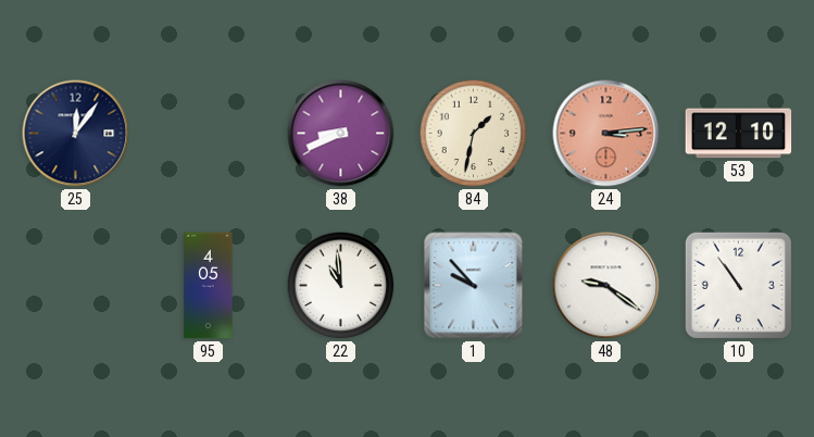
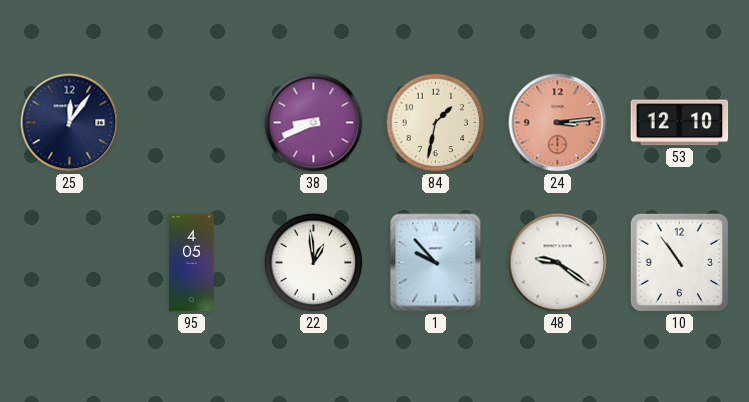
22: 10:59 -> 12:59 (314, 263)
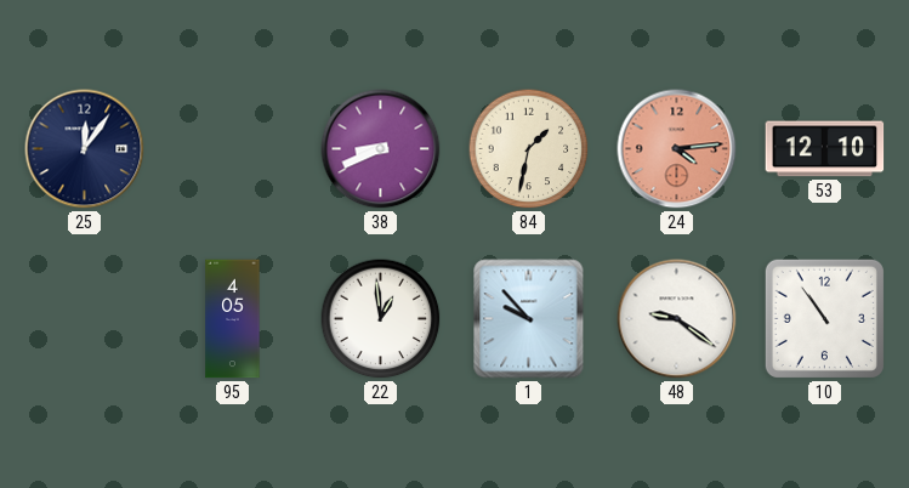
24: 3:14 -> 4:14 (677, 149)
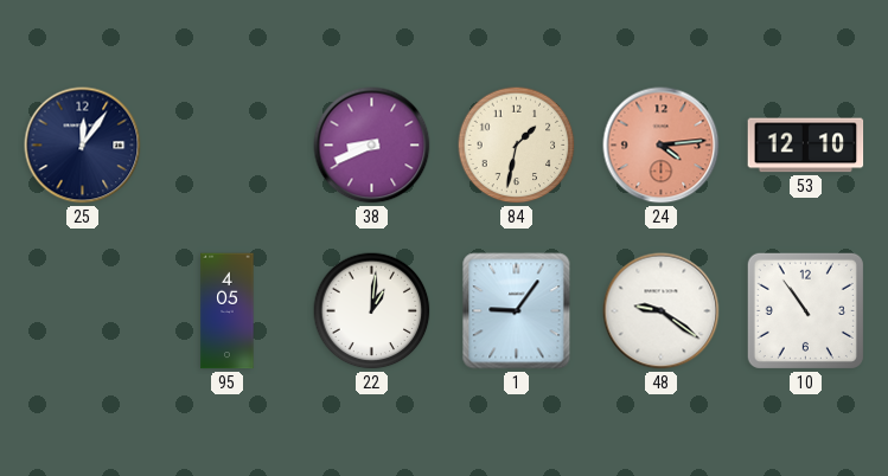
22: 12:59 -> 1:01 (372, 311)
1: 9:53 -> 9:06 (517, 311)
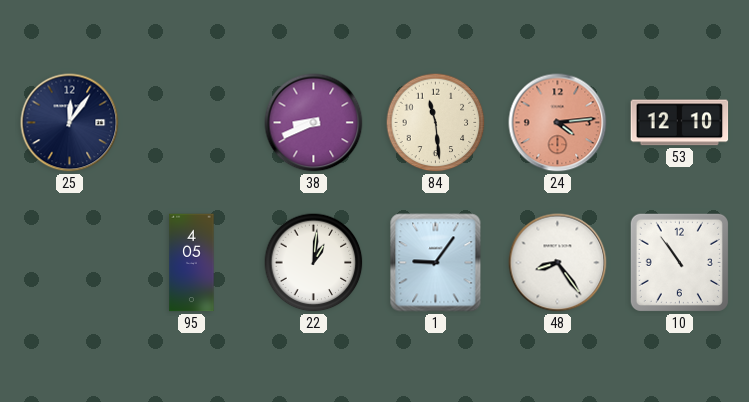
84: 1:32 -> 11:29 (436, 123)
48: 9:21 -> 8:24 (558, 263)
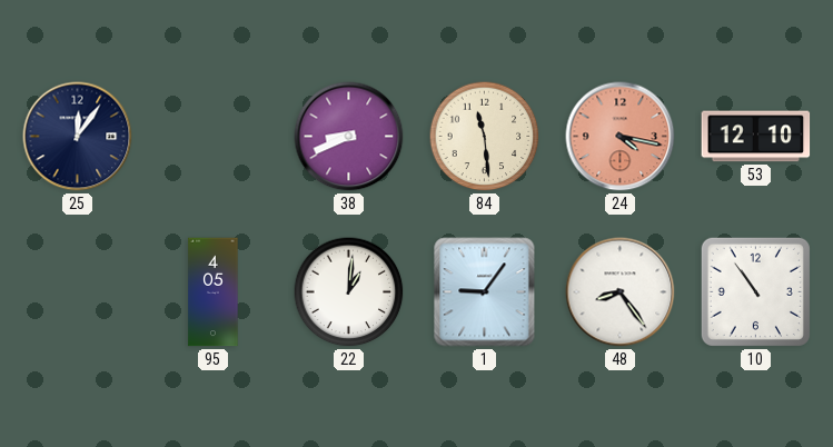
24: 4:14 -> 4:17 (621, 137)
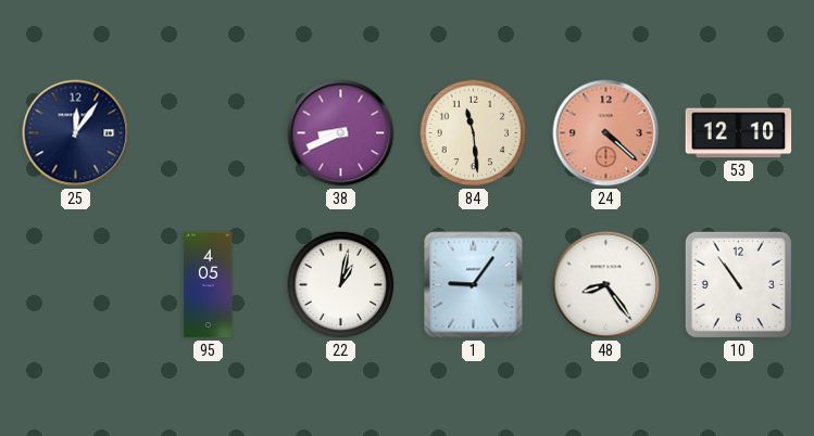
24: 4:17 -> 4:22 (606, 133)
22: 1:01 -> 1:02 (341, 285)
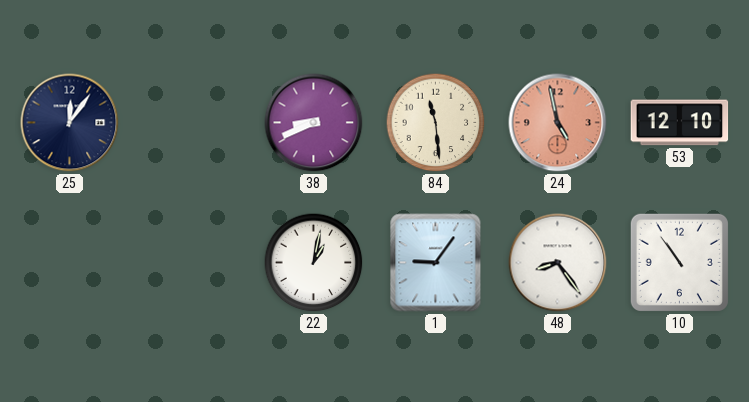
24: 4:22 -> 4:58 (558, 123)
95: 4:05 -> none (209, 285)
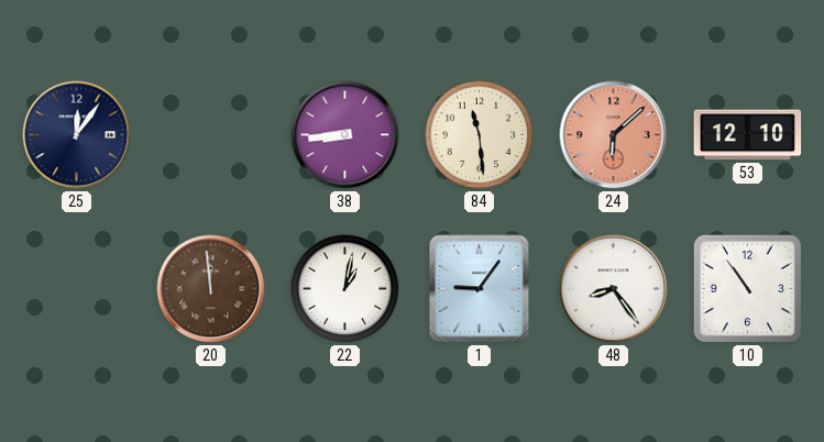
38: 8:41 -> 8:44 (345, 135)
24: 4:58 -> 6:08 (614, 135)
20: none -> 11:59 (211, 289)
